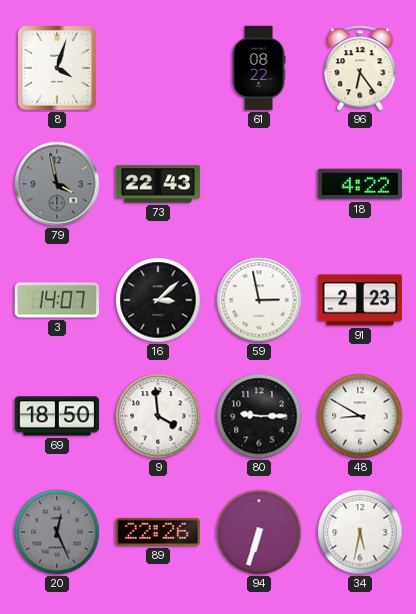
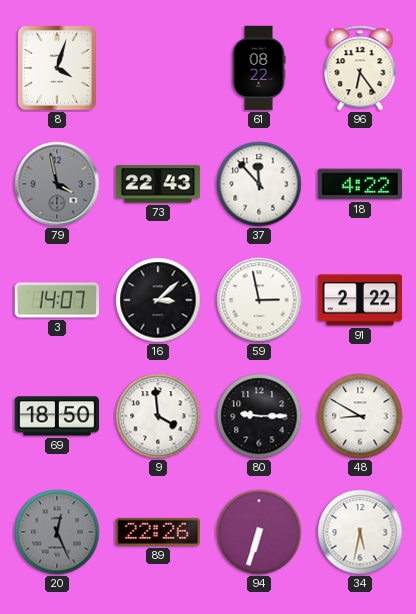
37: none -> 11:53 (259, 184)
91: 2:23 -> 2:22 (360, 300)
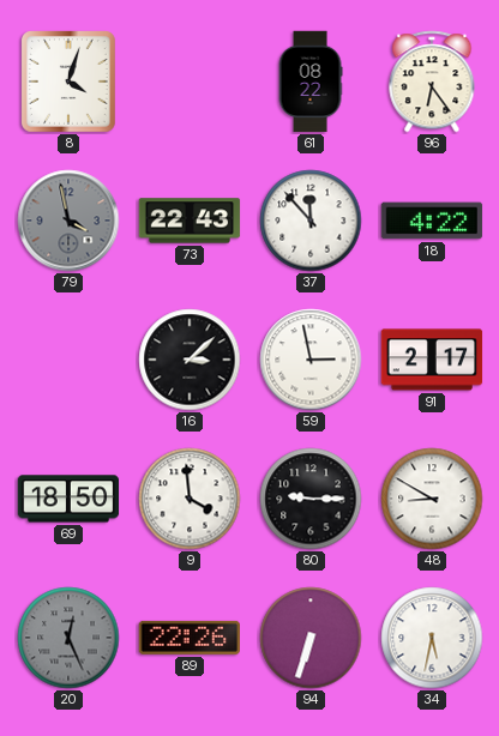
3: 14:07 -> none (56, 300)
91: 2:22 -> 2:17 (432, 360)
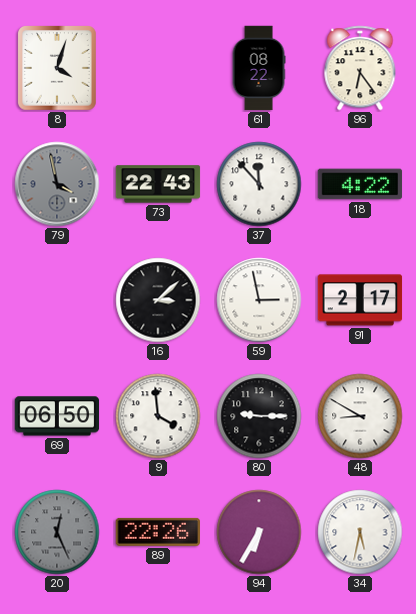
69: 18:50 -> 06:50 (57, 416)
94: 6:33 -> 6:35 (259, 532)
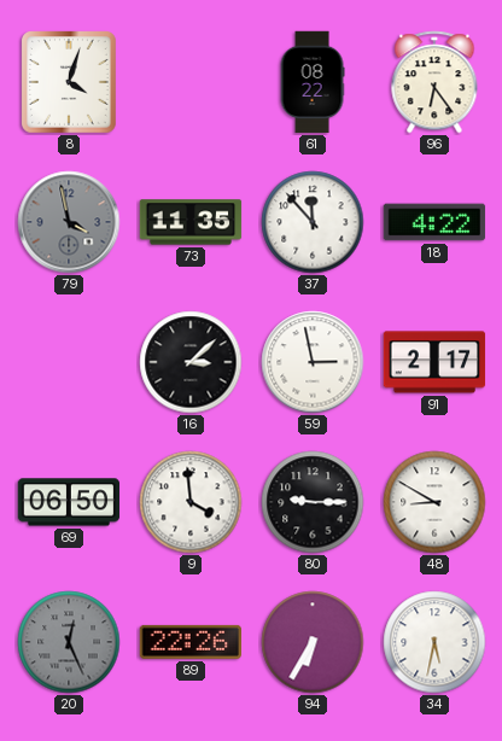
73: 22:43 -> 11:35 (191, 222)
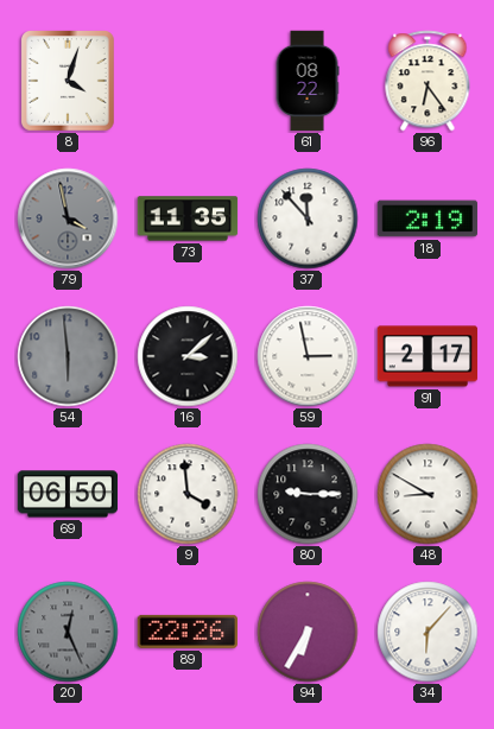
18: 4:22 -> 2:19 (427, 218)
54: none -> 5:59 (68, 356)
34: 5:32 -> 6:07 (427, 632)
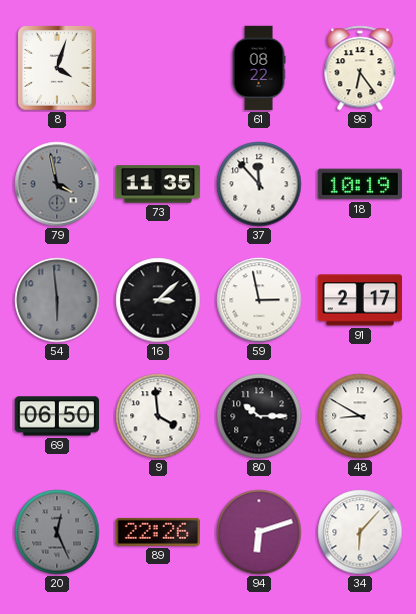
18: 2:19 -> 10:19 (360, 184)
80: 9:15 -> 10:15 (259, 416)
94: 6:35 -> 6:12 (259, 532)
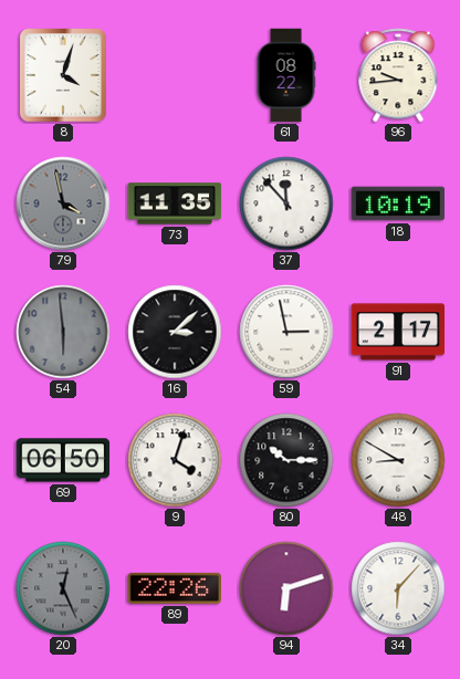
96: 6:24 -> 9:44 (398, 75)
9: 3:59 -> 4:03 (175, 460)
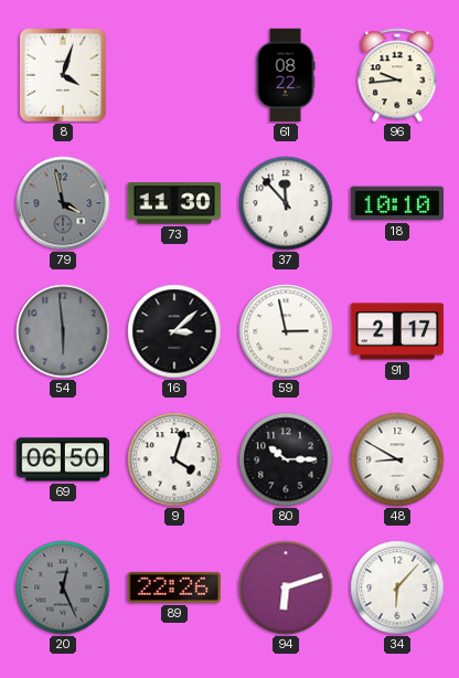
73: 11:35 -> 11:30 (174, 203)
18: 10:19 -> 10:10 (397, 203)
